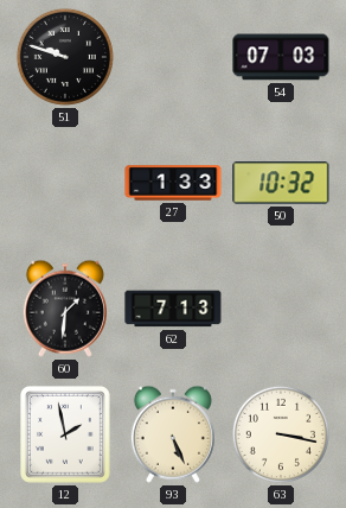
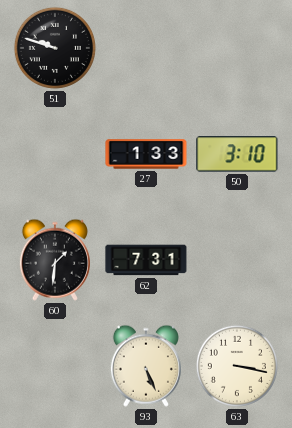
54: 07:03 -> none (281, 57)
50: 10:32 -> 3:10 (237, 154)
62: 7:13 -> 7:31 (146, 260)
12: 1:58 -> none (66, 436)
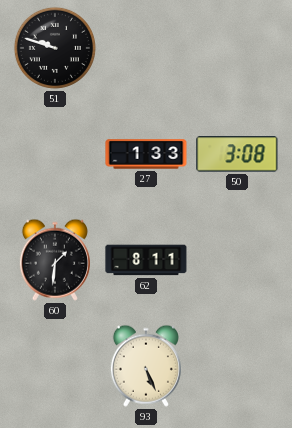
50: 3:10 -> 3:08 (237, 154)
62: 7:31 -> 8:11 (146, 260)
63: 3:17 -> none (237, 366)
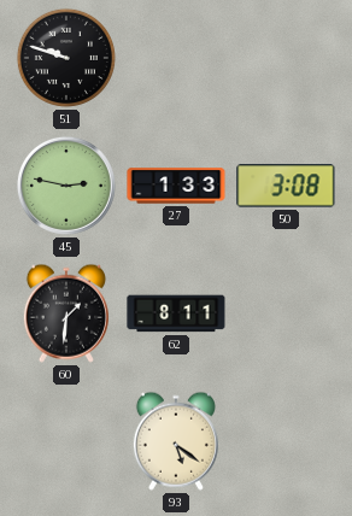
45: none -> 2:47 (66, 186)
93: 5:26 -> 5:21 (176, 441)
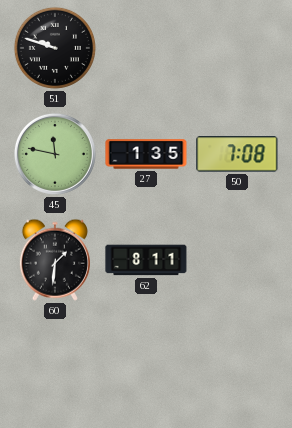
45: 2:47 -> 11:47 (55, 154)
27: 1:33 -> 1:35 (146, 154)
50: 3:08 -> 7:08 (237, 154)
93: 5:21 -> none (176, 441)
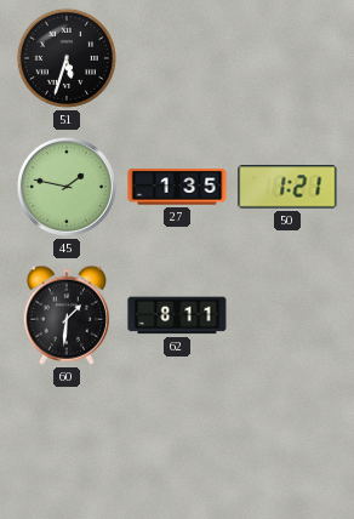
51: 9:48 -> 5:33 (67, 58)
45: 11:47 -> 1:47 (67, 187)
50: 7:08 -> 1:21 (287, 187)
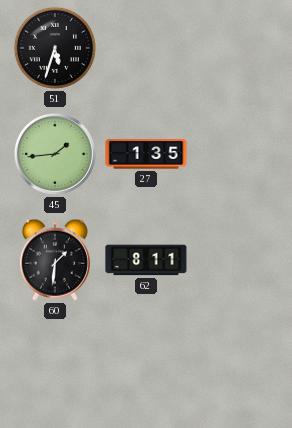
45: 1:47 -> 1:44 (55, 154)
50: 1:21 -> none (287, 187)
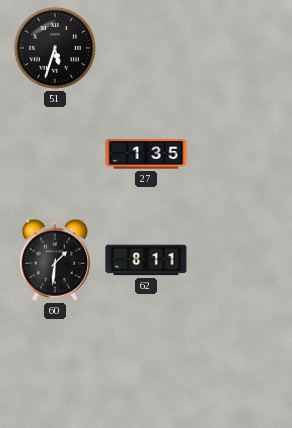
45: 1:44 -> none (55, 154)
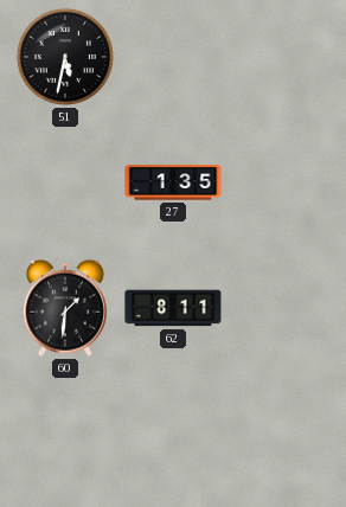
51: 5:33 -> 5:32 (65, 57)
